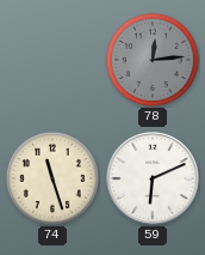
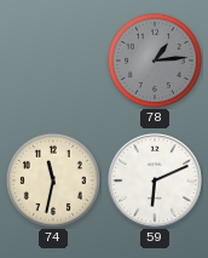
78: 12:14 -> 1:14 (155, 61)
74: 11:27 -> 11:32 (53, 180)
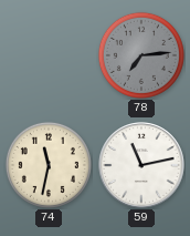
78: 1:14 -> 7:14 (141, 55)
59: 6:11 -> 11:13 (141, 165)
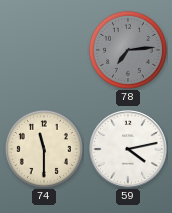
74: 11:32 -> 11:30 (44, 149)
59: 11:13 -> 4:13 (128, 149)
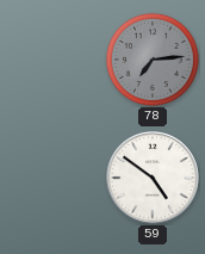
74: 11:30 -> none (44, 149)
59: 4:13 -> 4:51 (153, 178)
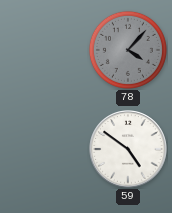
78: 7:14 -> 4:07 (128, 50)
